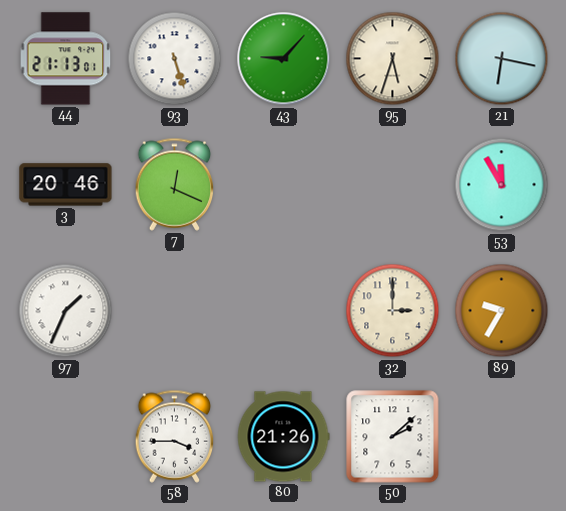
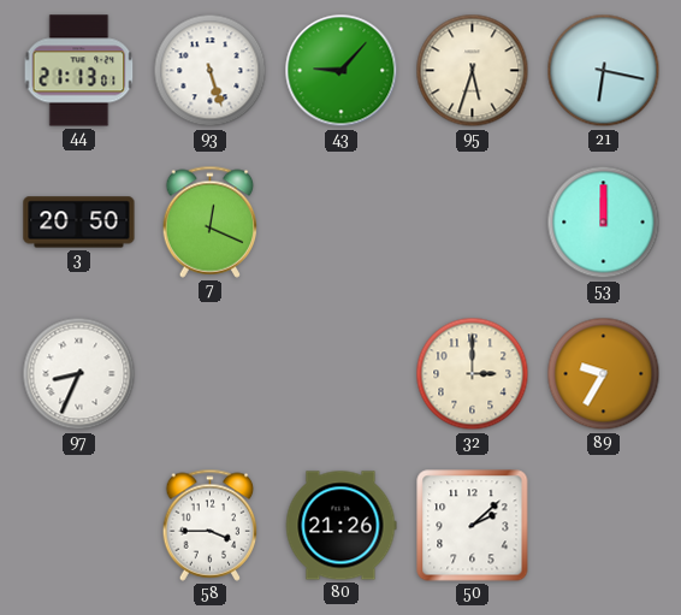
3: 20:46 -> 20:50 (79, 223)
53: 11:55 -> 12:00 (604, 223)
97: 1:34 -> 8:34 (79, 374)
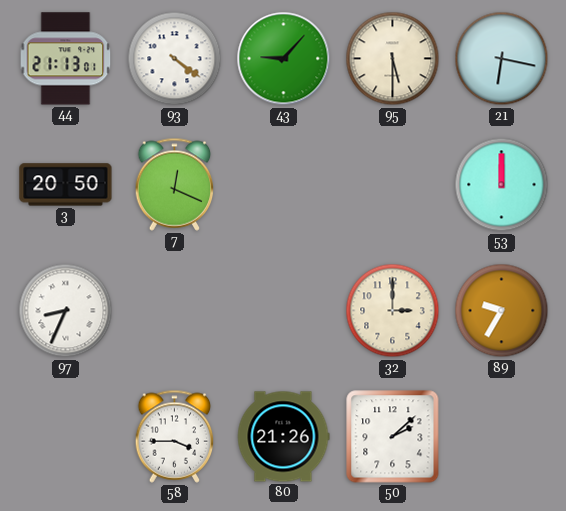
93: 5:27 -> 4:21 (175, 59)
95: 5:33 -> 5:30 (393, 59)
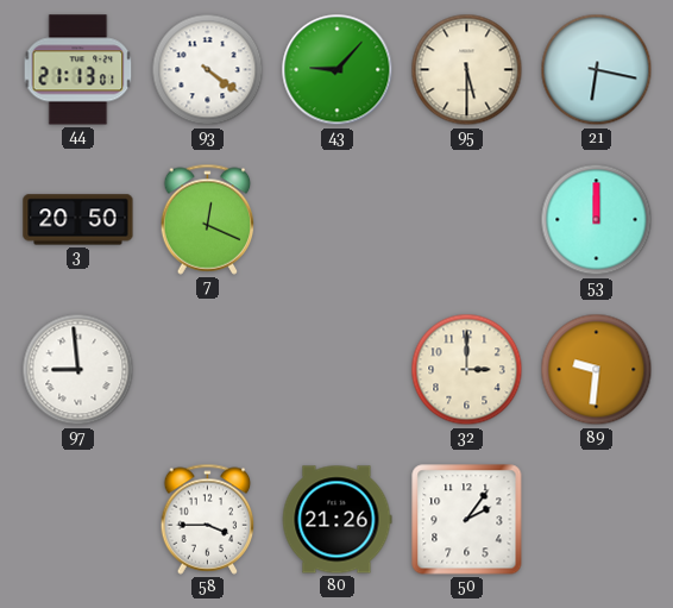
97: 8:34 -> 8:59 (78, 370)
89: 9:35 -> 9:31 (597, 370)
50: 2:08 -> 2:06 (467, 520)
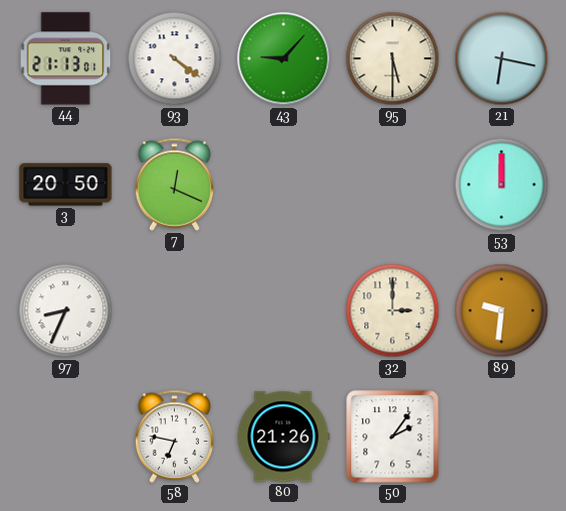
97: 8:59 -> 8:34 (66, 311)
58: 3:45 -> 6:47 (175, 436)
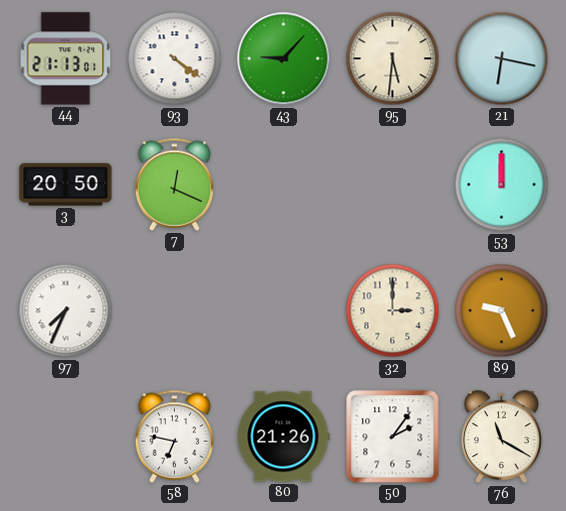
95: 5:30 -> 5:31 (393, 59)
97: 8:34 -> 7:34 (66, 311)
89: 9:31 -> 9:26 (502, 311)
76: none -> 11:20 (501, 437)
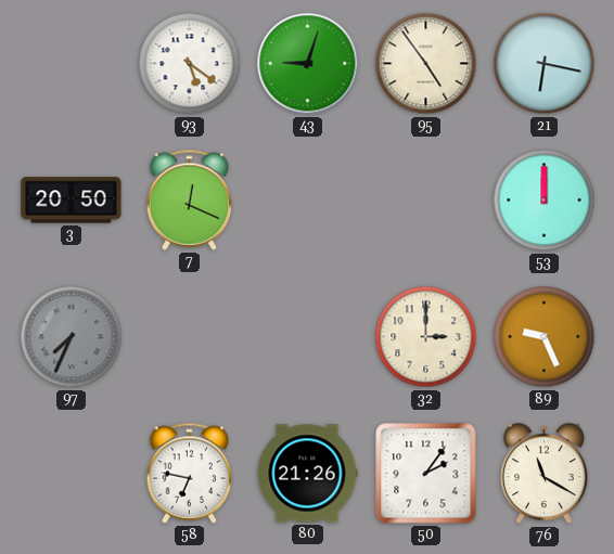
44: 21:13 -> none (66, 59)
93: 4:21 -> 5:21 (190, 64)
43: 9:07 -> 9:03 (308, 64)
95: 5:31 -> 4:54 (426, 64)
97 dial: white -> grey (72, 337)
